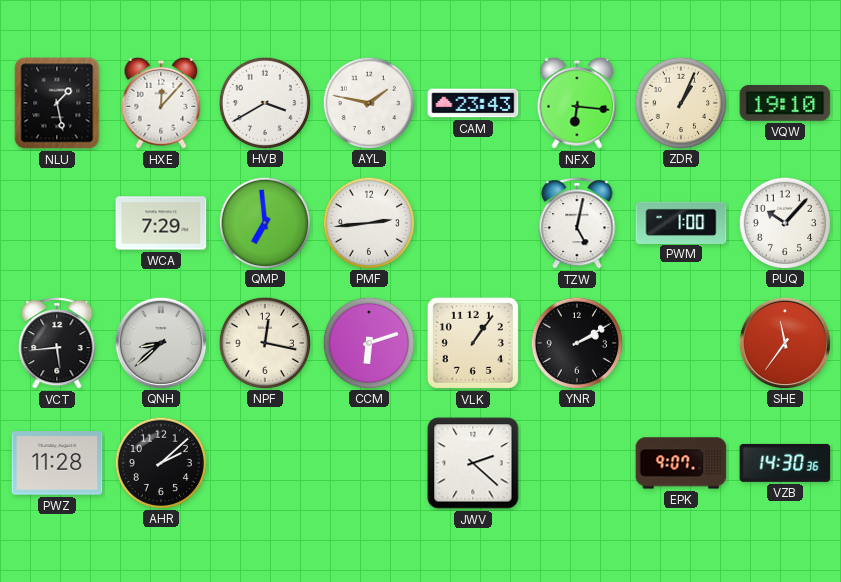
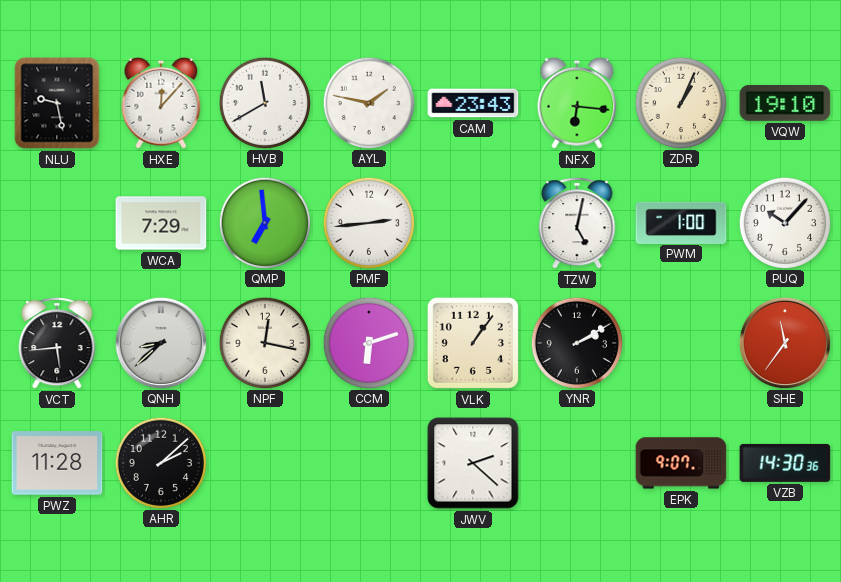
NLU: 1:28 -> 9:28 (57, 103)
HVB: 3:40 -> 11:40 (264, 102)
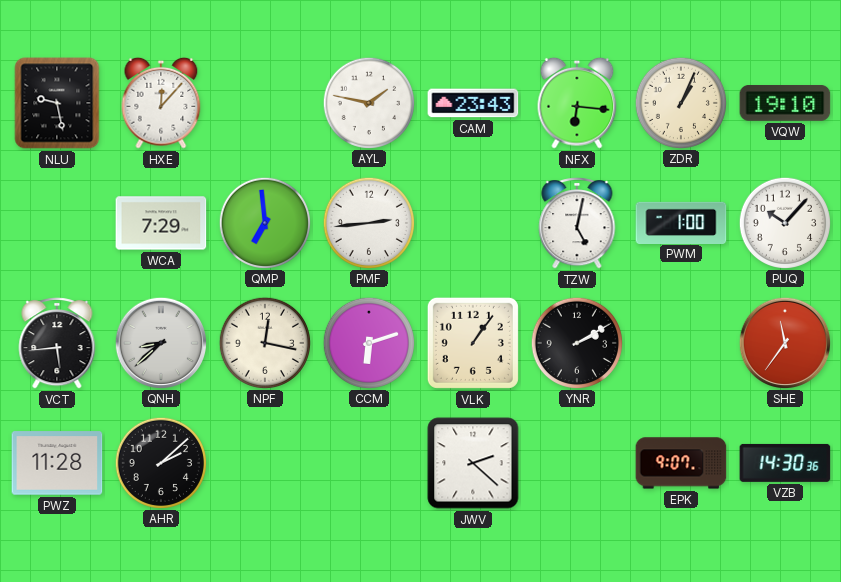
HVB: 11:40 -> none (264, 102)
